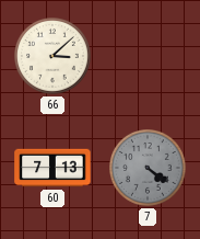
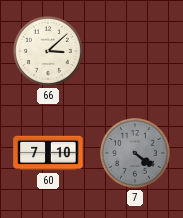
60: 7:13 -> 7:10 (48, 153)
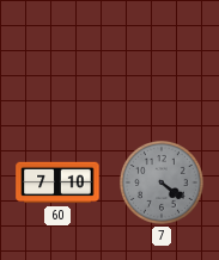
66: 3:08 -> none (49, 52)
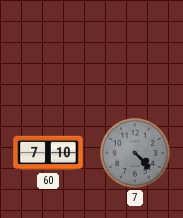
7: 4:21 -> 4:23 (136, 154)
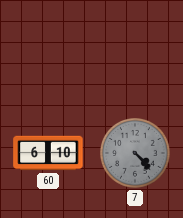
60: 7:10 -> 6:10 (48, 153)
